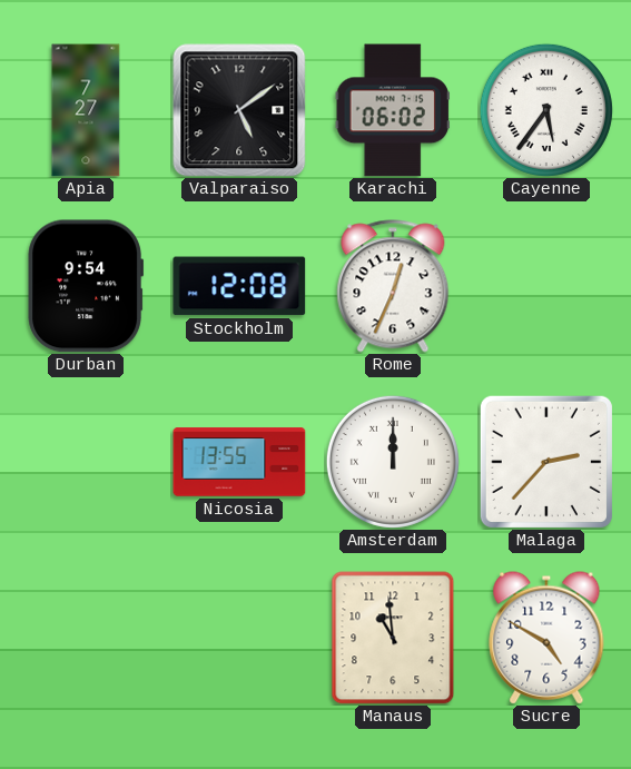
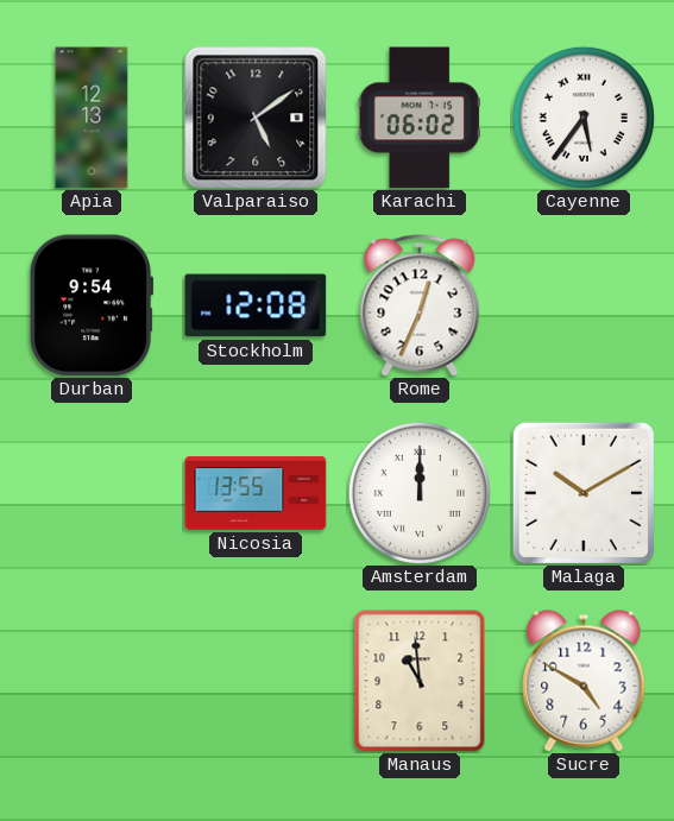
Apia: 7:27 -> 12:13 (92, 118)
Malaga: 2:37 -> 10:10 (584, 493)
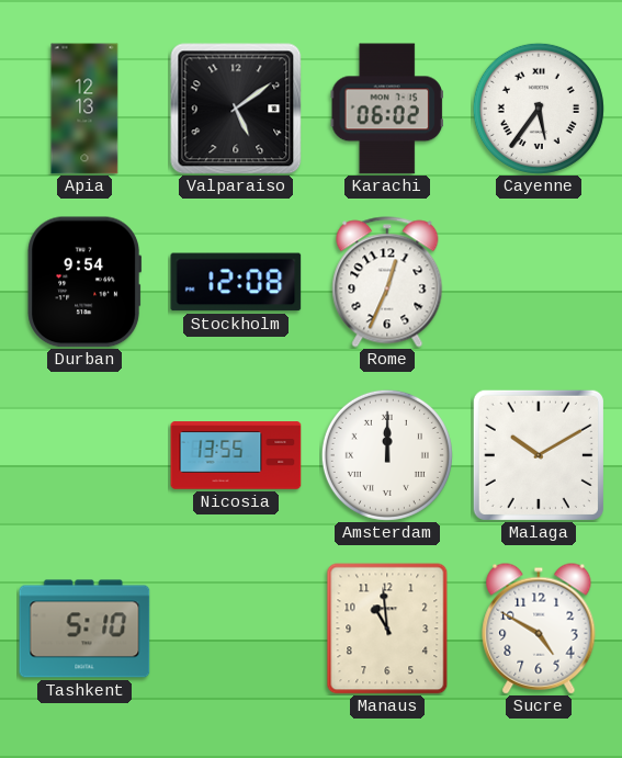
Tashkent: none -> 5:10 (84, 629)
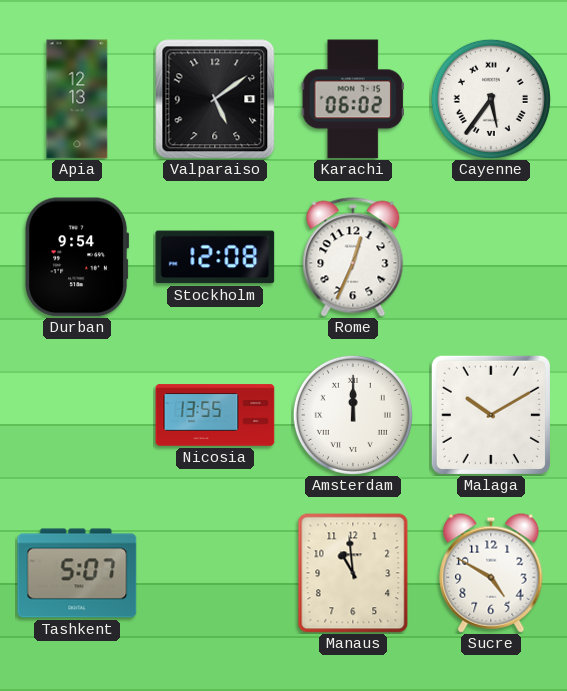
Tashkent: 5:10 -> 5:07 (77, 573)
